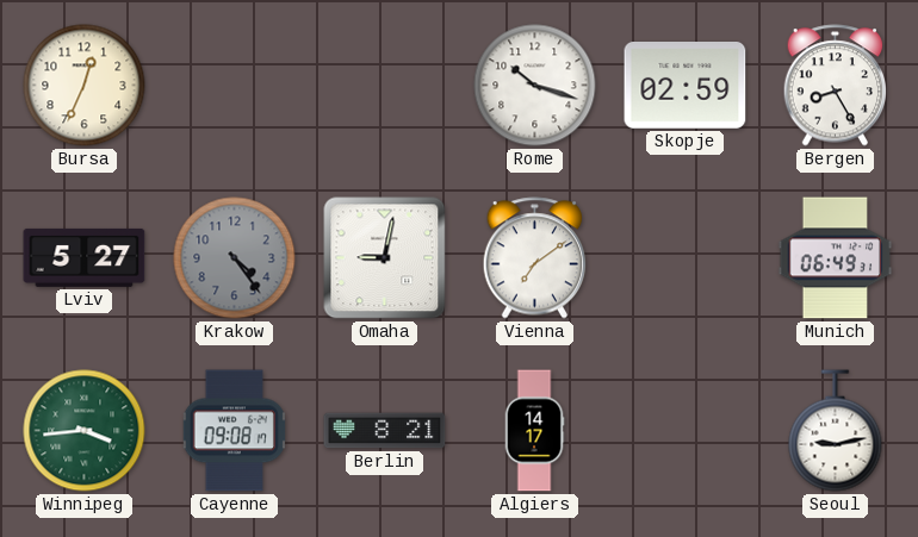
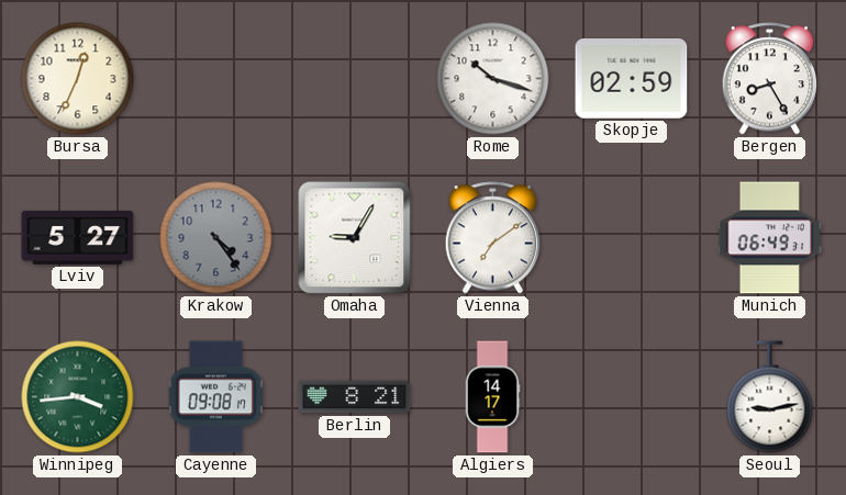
Omaha: 9:02 -> 9:05 (355, 238)
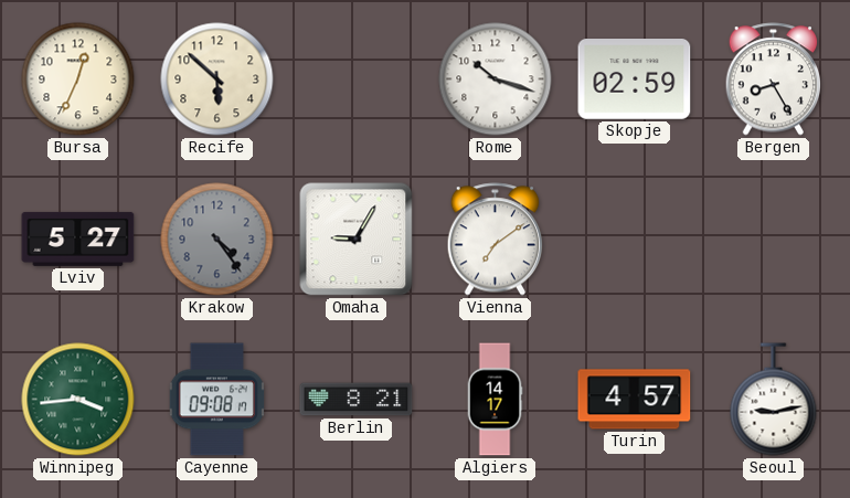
Recife: none -> 5:52 (217, 80)
Munich: 06:49 -> none (770, 238)
Turin: none -> 4:57 (635, 400)
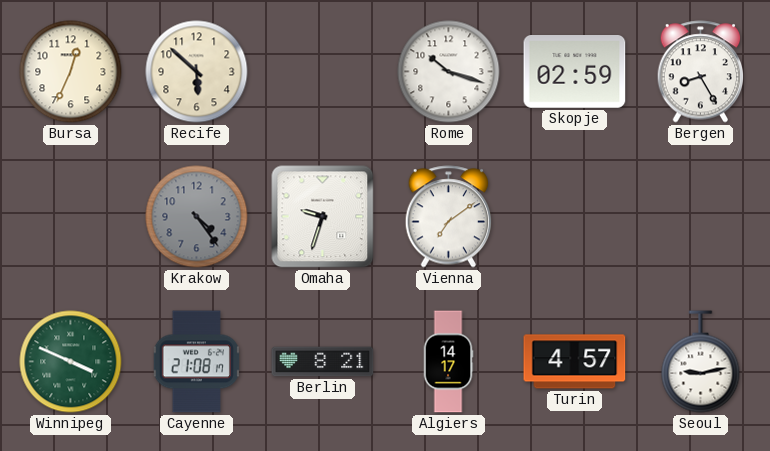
Lviv: 5:27 -> none (78, 239)
Omaha: 9:05 -> 9:33 (323, 217)
Winnipeg: 3:44 -> 3:49 (71, 362)
Cayenne: 09:08 -> 21:08 (196, 362)
